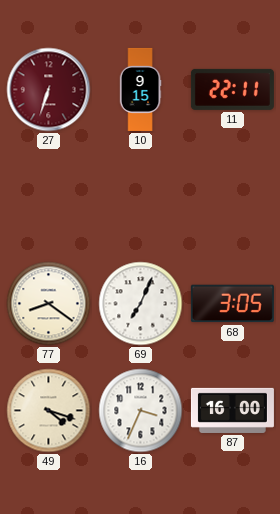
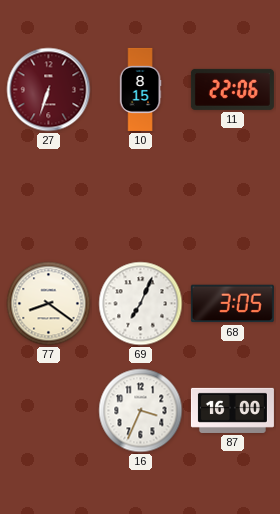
10: 9:15 -> 8:15 (140, 89)
11: 22:11 -> 22:06 (232, 89)
49: 4:18 -> none (49, 411)
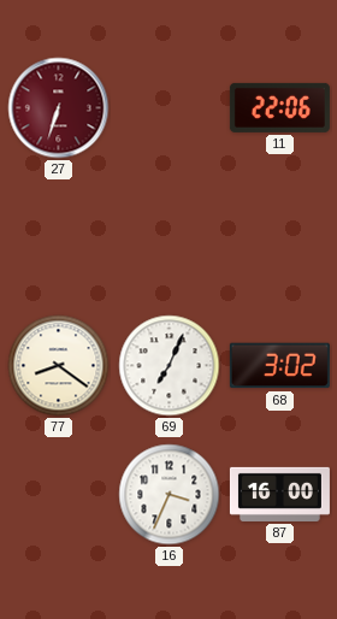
10: 8:15 -> none (140, 89)
68: 3:05 -> 3:02 (279, 366)
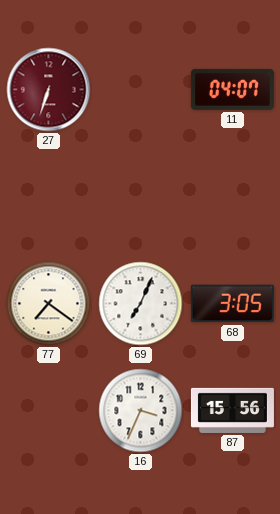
11: 22:06 -> 04:07 (232, 89)
77: 8:21 -> 7:21 (49, 304)
68: 3:02 -> 3:05 (232, 304)
87: 16:00 -> 15:56 (232, 410)
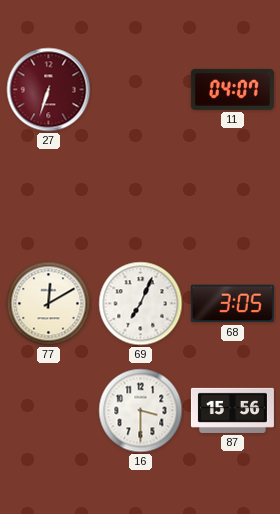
77: 7:21 -> 12:10 (49, 304)
16: 3:34 -> 3:30 (141, 411)
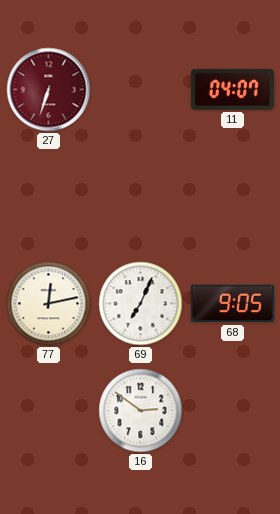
77: 12:10 -> 12:13 (49, 304)
68: 3:05 -> 9:05 (232, 304)
16: 3:30 -> 2:51 (141, 411)
87: 15:56 -> none (232, 410)
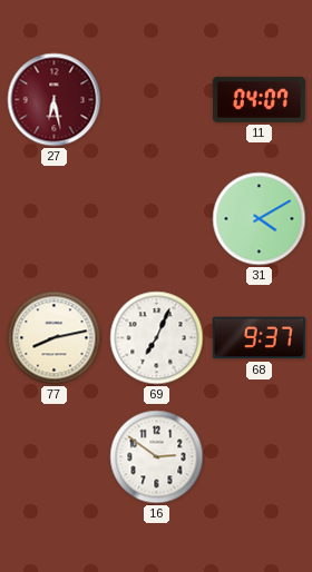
27: 6:33 -> 6:28 (55, 100)
31: none -> 4:10 (260, 219)
77: 12:13 -> 8:13 (55, 338)
68: 9:05 -> 9:37 (259, 338)
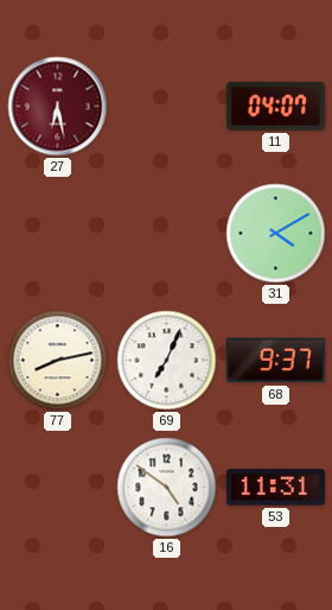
16: 2:51 -> 4:51 (167, 488)
53: none -> 11:31 (275, 488)
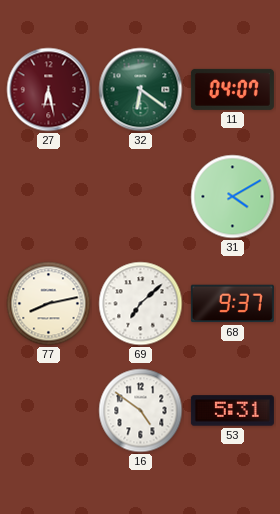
32: none -> 6:21 (141, 90)
69: 7:04 -> 7:08 (141, 304)
53: 11:31 -> 5:31 (232, 411)
